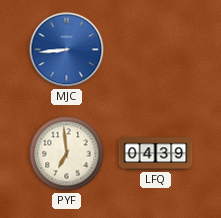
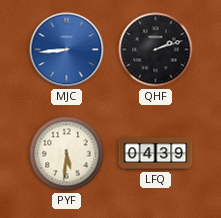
QHF: none -> 2:12 (156, 50)
PYF: 6:59 -> 5:31 (67, 154)
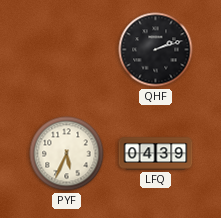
MJC: 8:44 -> none (67, 50)
PYF: 5:31 -> 5:34 (67, 154)
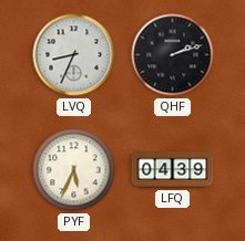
LVQ: none -> 8:34 (74, 55)
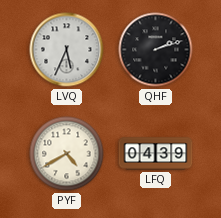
LVQ: 8:34 -> 5:34 (67, 50)
PYF: 5:34 -> 4:40 (67, 154)
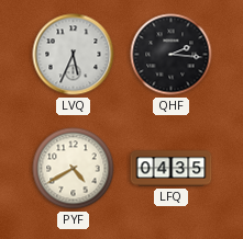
QHF: 2:12 -> 2:16 (172, 55)
LFQ: 04:39 -> 04:35 (172, 169)
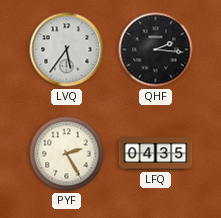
LVQ: 5:34 -> 5:36 (67, 50)
PYF: 4:40 -> 2:25 (67, 154)
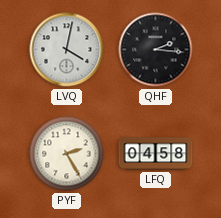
LVQ: 5:36 -> 4:02 (67, 50)
LFQ: 04:35 -> 04:58 (156, 154)
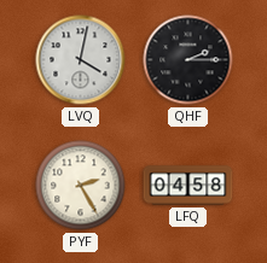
QHF: 2:16 -> 2:15 (188, 60)
